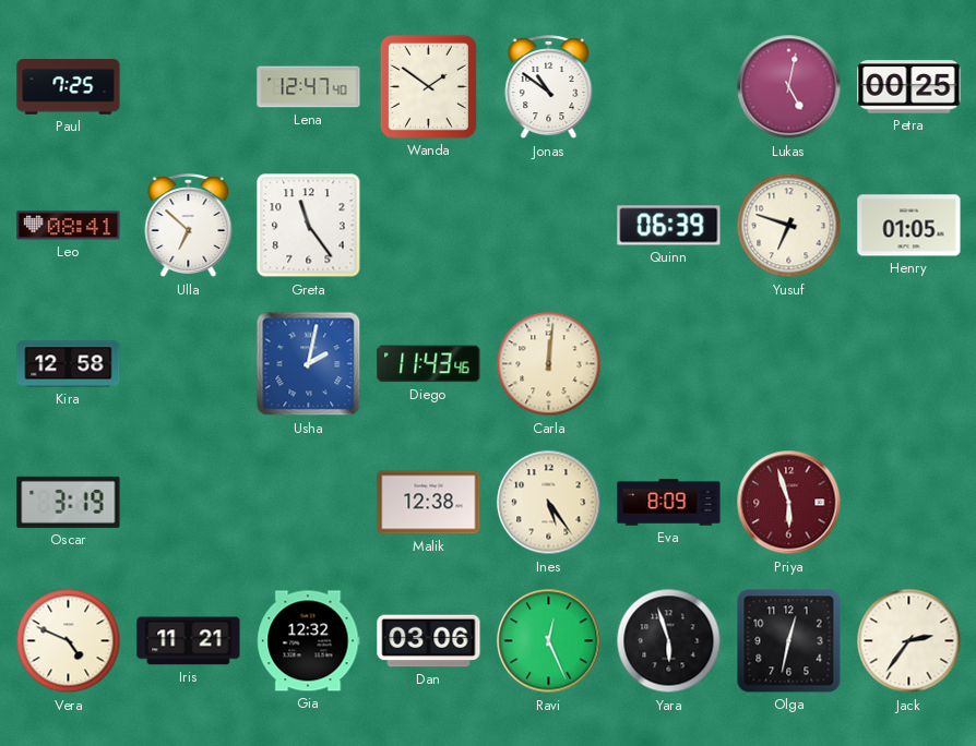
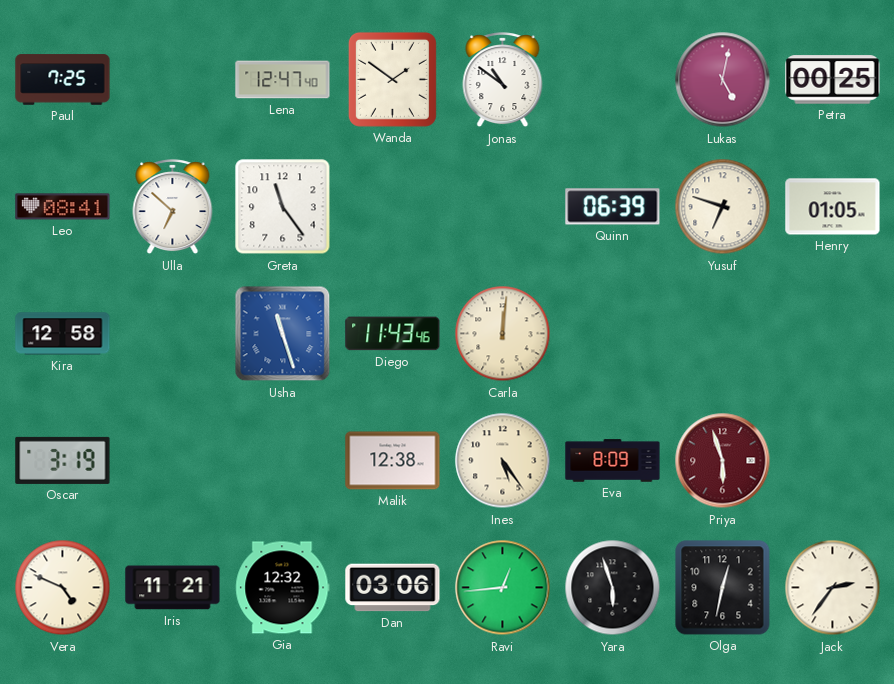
Usha: 2:02 -> 11:27 (283, 334)
Ravi: 12:26 -> 12:44 (503, 588)
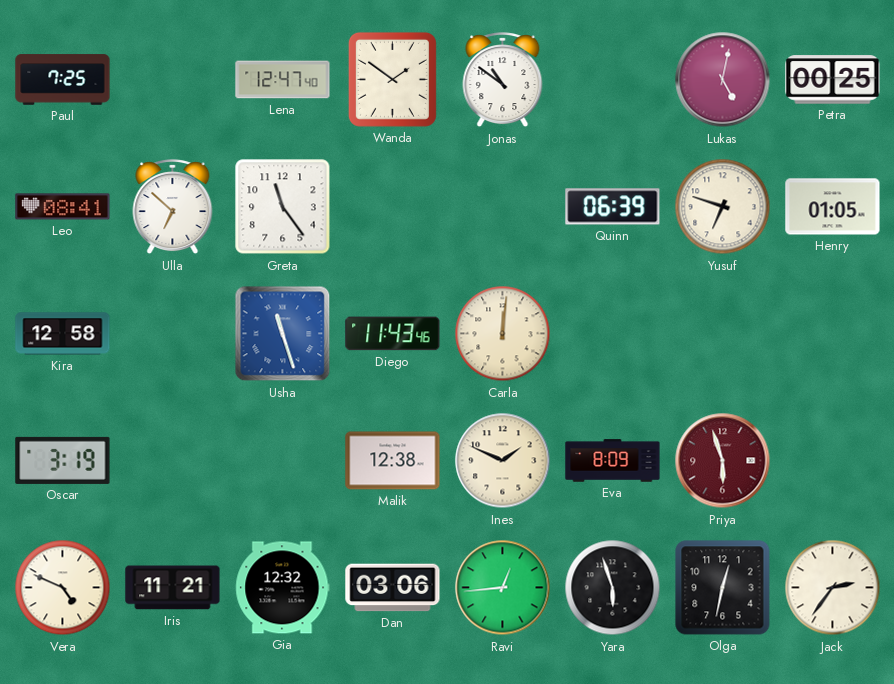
Ines: 5:24 -> 1:49 (503, 461)
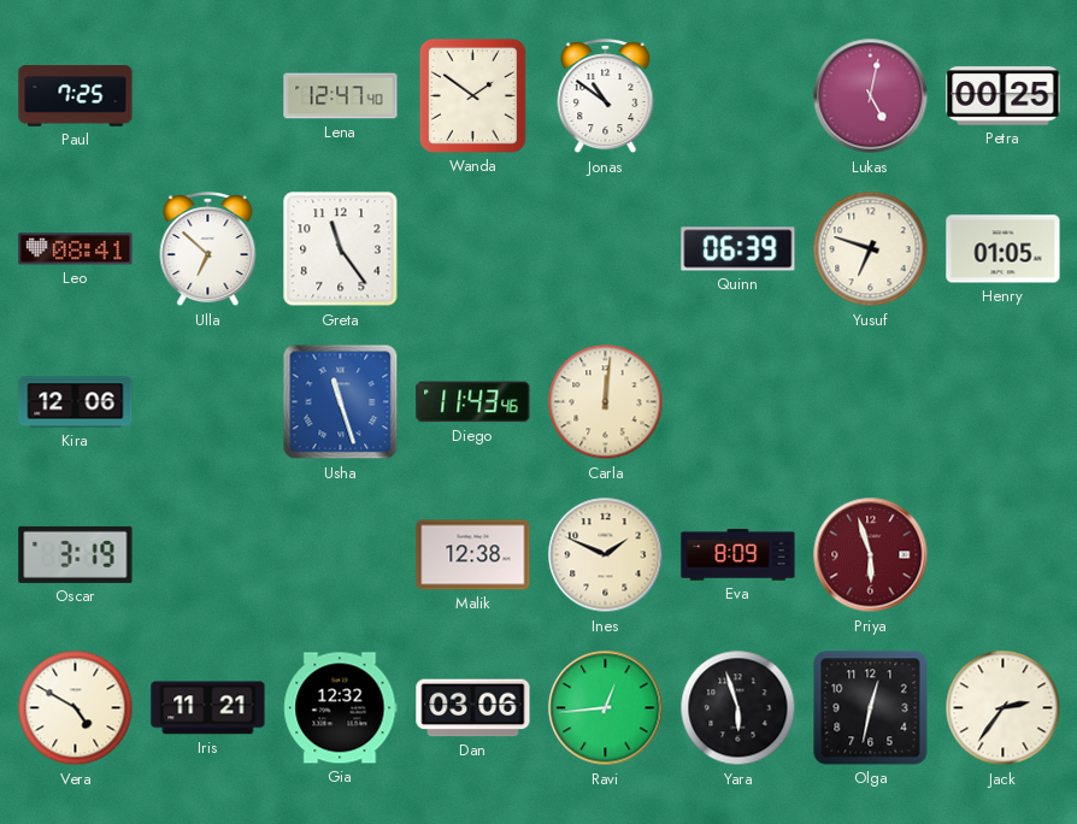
Kira: 12:58 -> 12:06 (76, 402)
Vera: 4:49 -> 4:50 (76, 708)
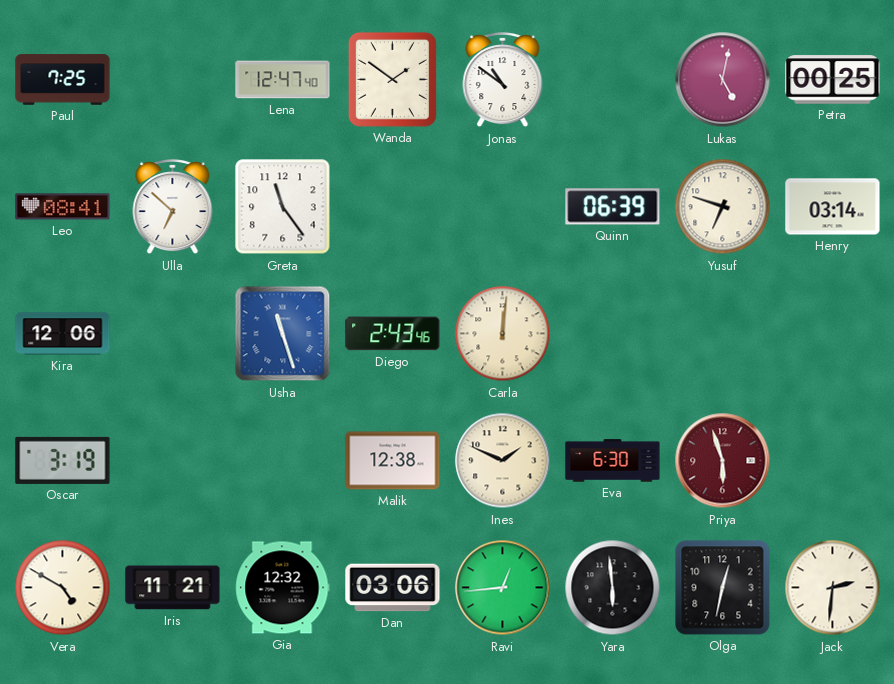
Henry: 01:05 -> 03:14 (833, 207)
Diego: 11:43 -> 2:43 (393, 334)
Eva: 8:09 -> 6:30 (613, 461)
Yara: 5:57 -> 5:59 (613, 588)
Jack: 2:36 -> 2:31 (833, 588)
